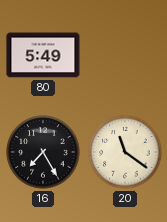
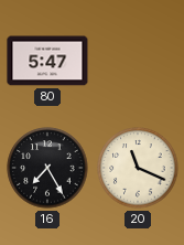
80: 5:49 -> 5:47 (47, 61)
20: 11:21 -> 11:19 (138, 168)
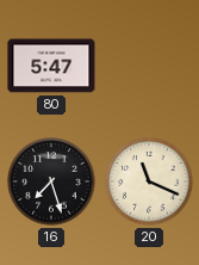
16: 7:25 -> 7:27 (51, 181)
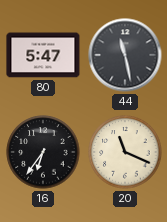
44: none -> 11:28 (125, 55)
16: 7:27 -> 6:36 (43, 152)
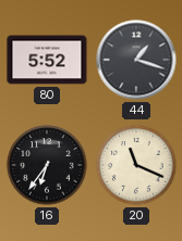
80: 5:47 -> 5:52 (47, 60)
44: 11:28 -> 1:18 (136, 60)
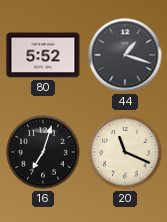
16: 6:36 -> 7:03 (43, 152)
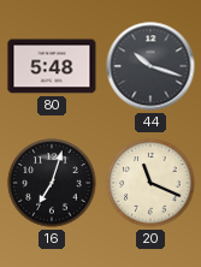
80: 5:52 -> 5:48 (52, 66)
44: 1:18 -> 10:18 (150, 66)
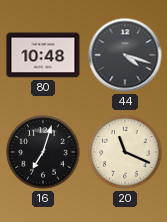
80: 5:48 -> 10:48 (43, 55)
44: 10:18 -> 4:18 (125, 55)
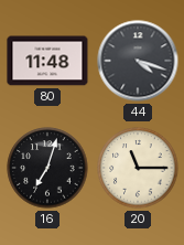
80: 10:48 -> 11:48 (47, 61)
20: 11:19 -> 11:15 (138, 168)
